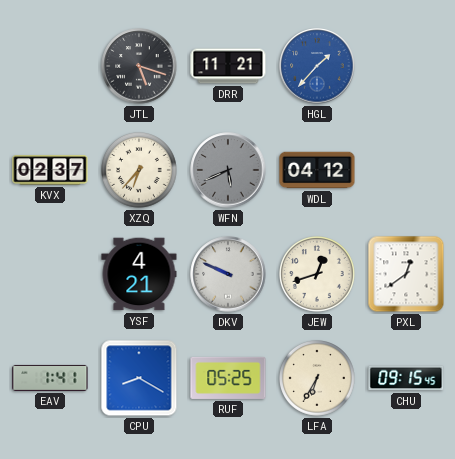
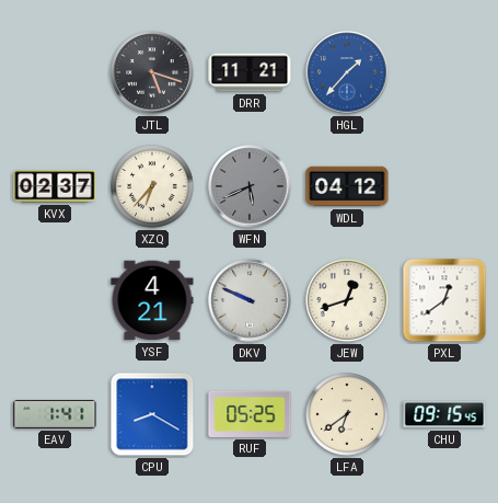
LFA: 6:35 -> 6:39 (348, 415)
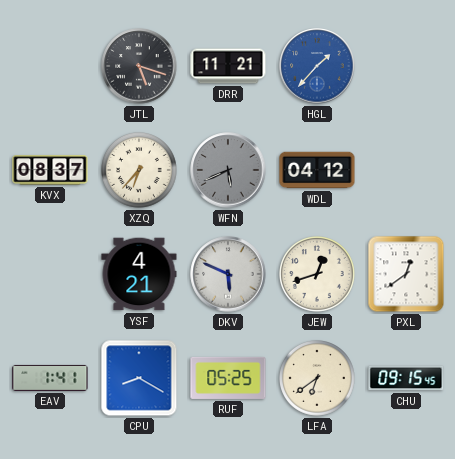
KVX: 02:37 -> 08:37 (50, 170)
DKV: 9:49 -> 5:49 (228, 274)
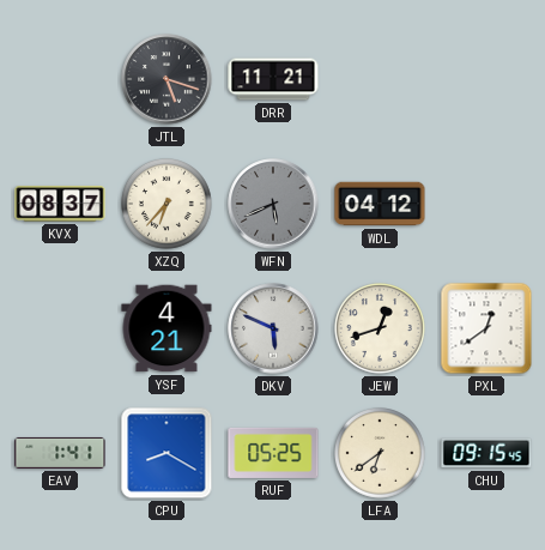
HGL: 1:37 -> none (317, 66)
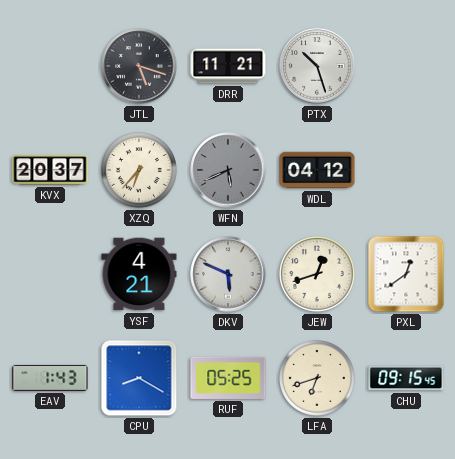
PTX: none -> 10:27 (317, 66)
KVX: 08:37 -> 20:37 (50, 170)
EAV: 1:41 -> 1:43 (50, 378)
LFA: 6:39 -> 6:42 (318, 379)
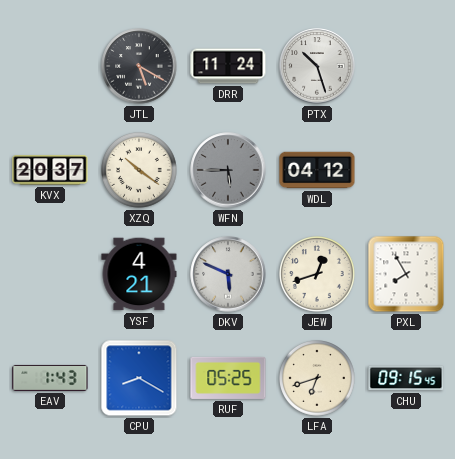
JTL: 5:18 -> 5:20 (139, 66)
DRR: 11:21 -> 11:24 (228, 66)
XZQ: 6:37 -> 10:21 (140, 171)
WFN: 5:41 -> 5:45 (228, 170)
PXL: 12:39 -> 7:55 (406, 274)
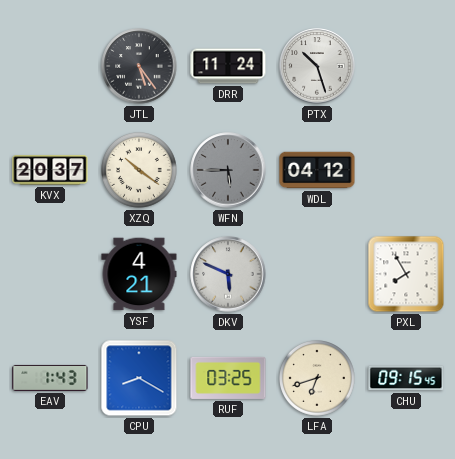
JTL: 5:20 -> 5:24 (139, 66)
JEW: 12:42 -> none (318, 275)
RUF: 05:25 -> 03:25 (228, 378)
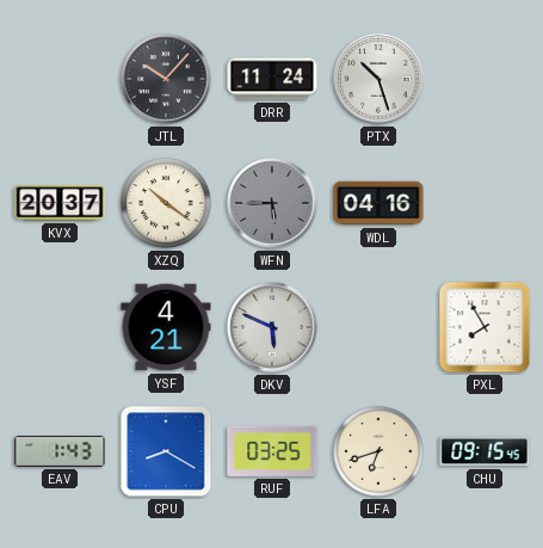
JTL: 5:24 -> 10:07 (166, 79)
WDL: 04:12 -> 04:16 (378, 203)
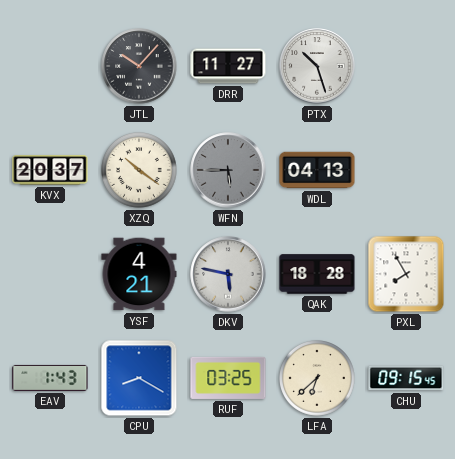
DRR: 11:24 -> 11:27 (228, 66)
WDL: 04:16 -> 04:13 (317, 170)
DKV: 5:49 -> 5:47 (228, 274)
QAK: none -> 18:28 (317, 274)
LFA: 6:42 -> 6:38 (318, 379)
